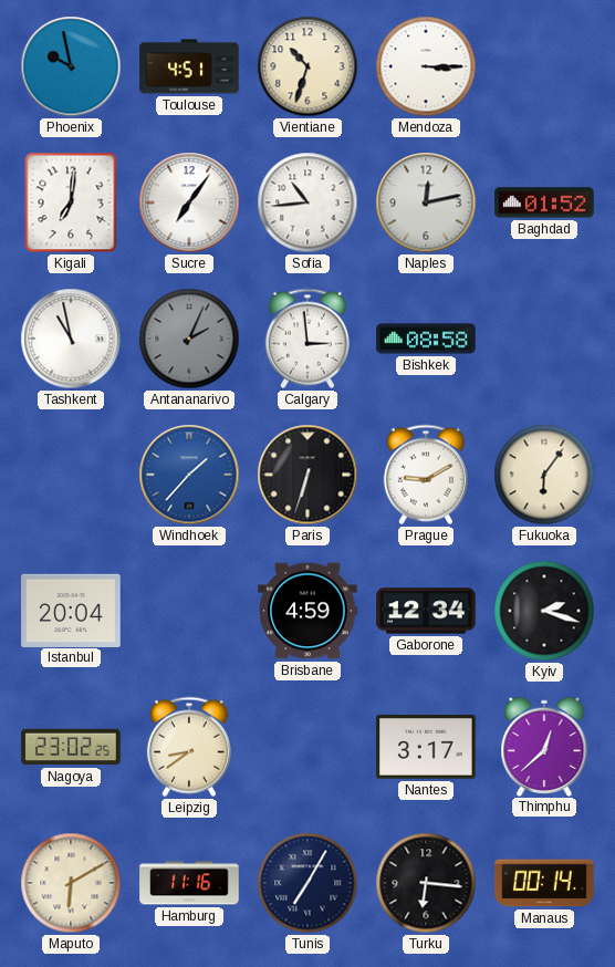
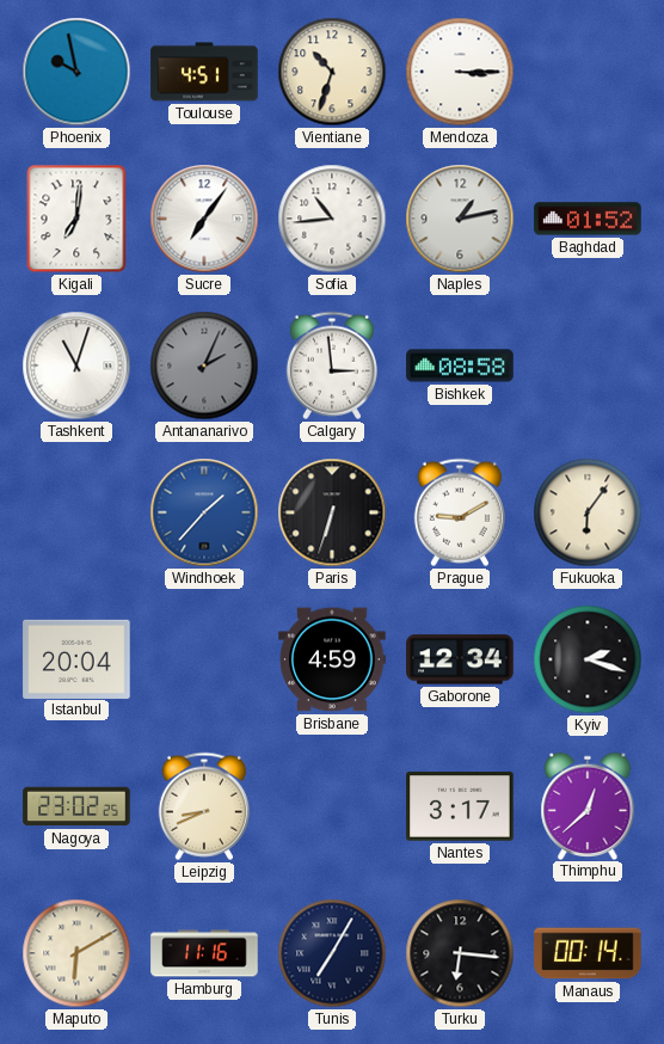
Naples: 12:13 -> 1:13 (460, 219)
Tashkent: 10:58 -> 11:03 (76, 366)
Leipzig: 8:39 -> 8:41 (204, 806)
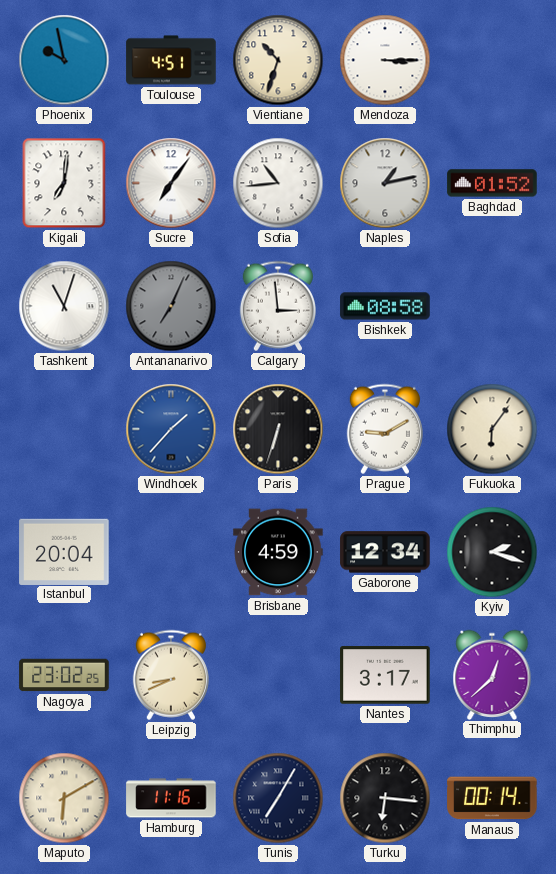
Antananarivo: 2:04 -> 7:04 (171, 306)
